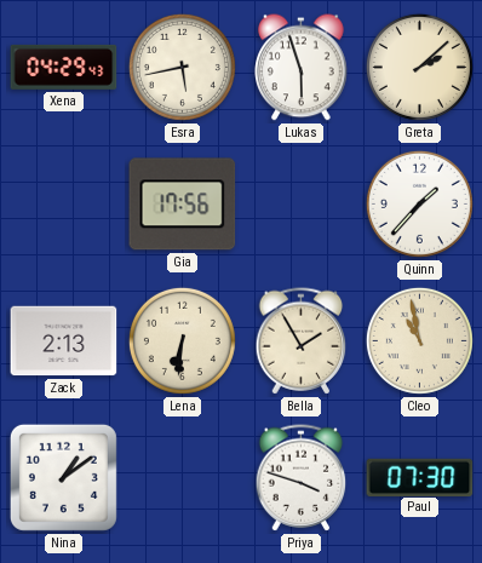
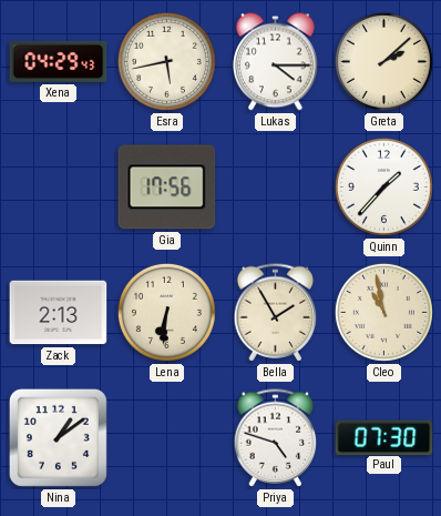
Lukas: 5:57 -> 4:15 (276, 62)
Priya: 3:48 -> 4:48 (276, 438)
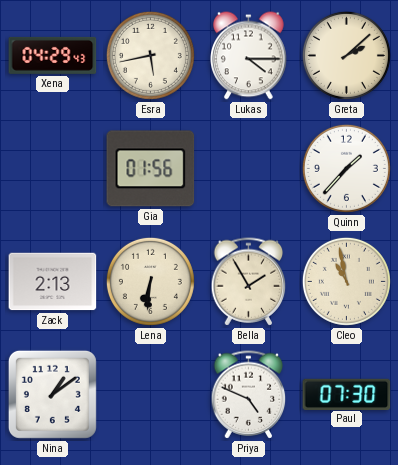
Gia: 17:56 -> 01:56 (151, 169)
Priya: 4:48 -> 4:49 (249, 395)
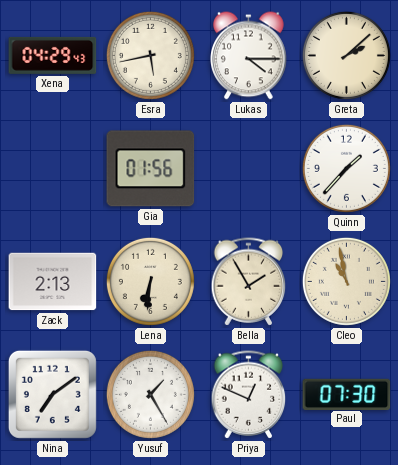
Nina: 1:09 -> 7:09 (52, 394)
Yusuf: none -> 1:25 (150, 394)
Priya: 4:49 -> 12:49 (249, 395)
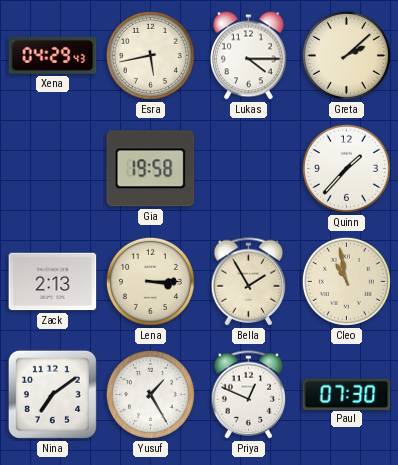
Gia: 01:56 -> 19:58 (151, 169)
Lena: 6:31 -> 3:15 (150, 281)
